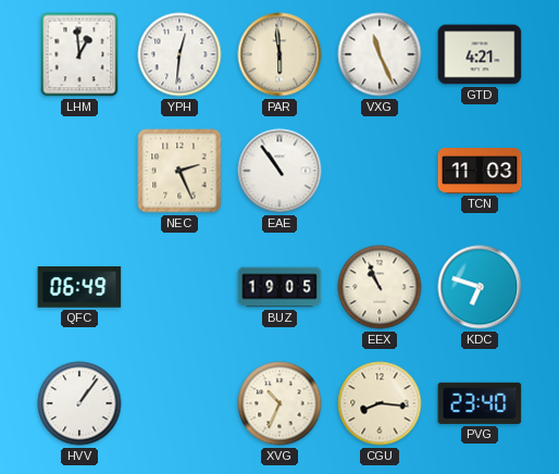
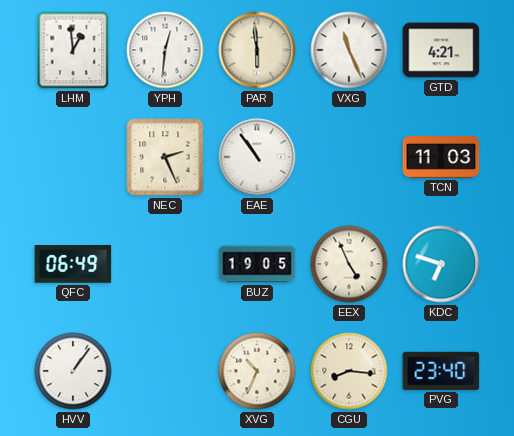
EEX: 10:56 -> 4:56 (349, 264)
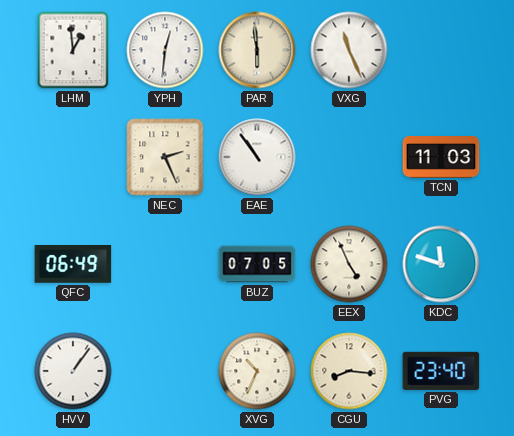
GTD: 4:21 -> none (441, 50)
BUZ: 19:05 -> 07:05 (257, 264)
KDC: 6:48 -> 11:48 (441, 264)
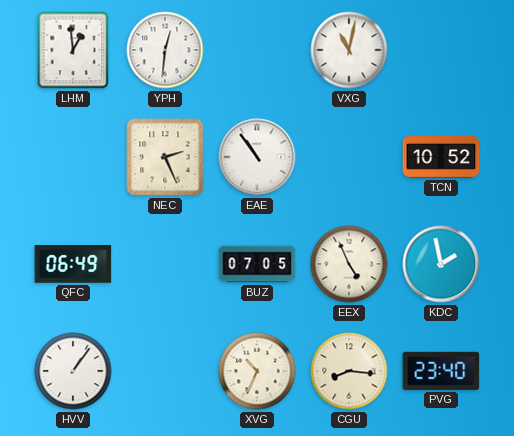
PAR: 5:59 -> none (257, 50)
VXG: 11:26 -> 11:02 (349, 50)
TCN: 11:03 -> 10:52 (441, 158)
KDC: 11:48 -> 1:58 (441, 264)
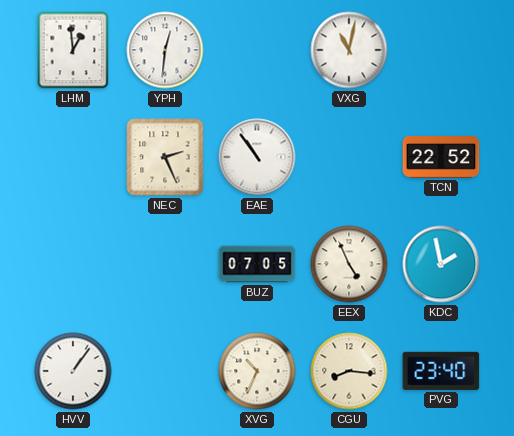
TCN: 10:52 -> 22:52 (441, 158)
QFC: 06:49 -> none (73, 265)
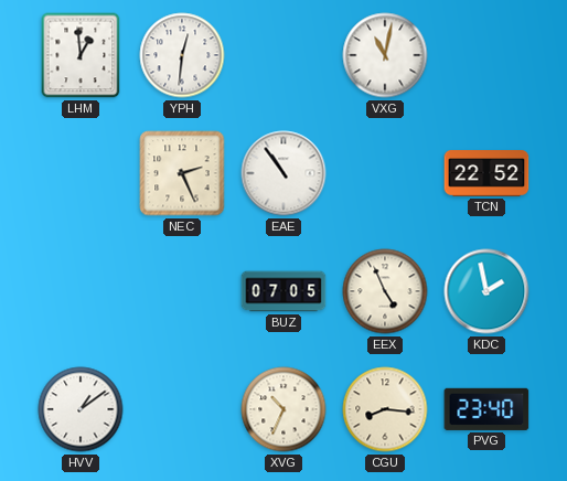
HVV: 1:06 -> 1:09 (81, 409)
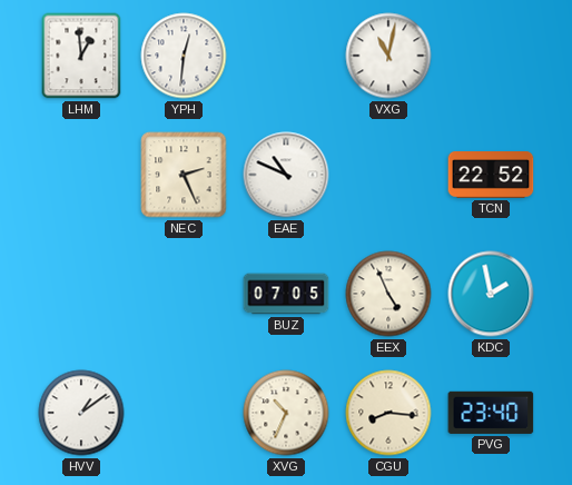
EAE: 10:54 -> 10:49 (286, 175)
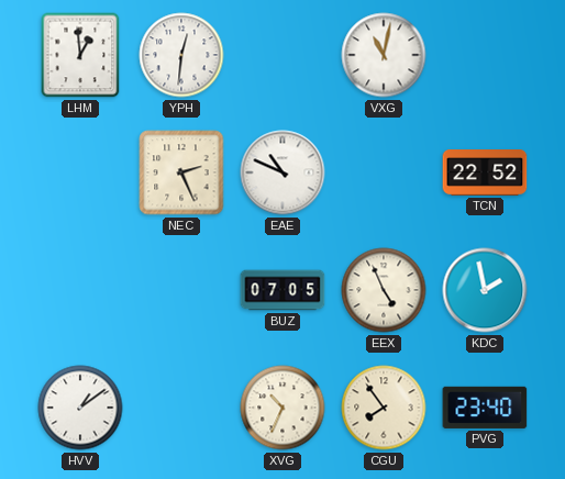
CGU: 8:16 -> 7:54 (384, 408)
